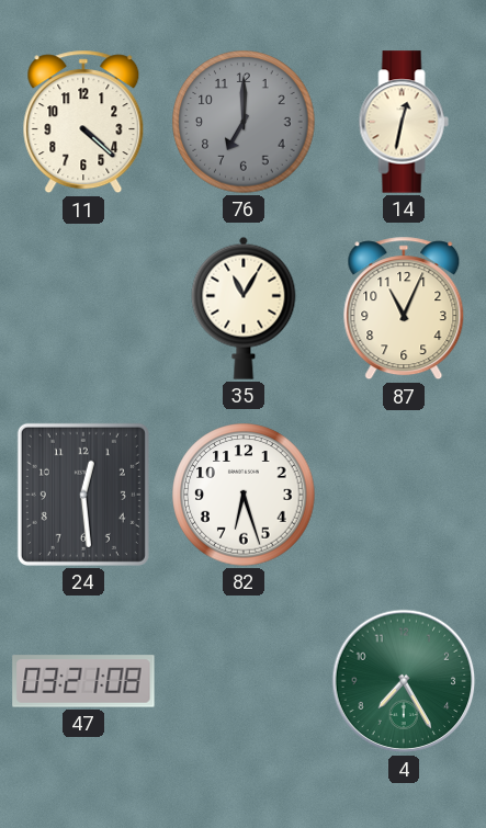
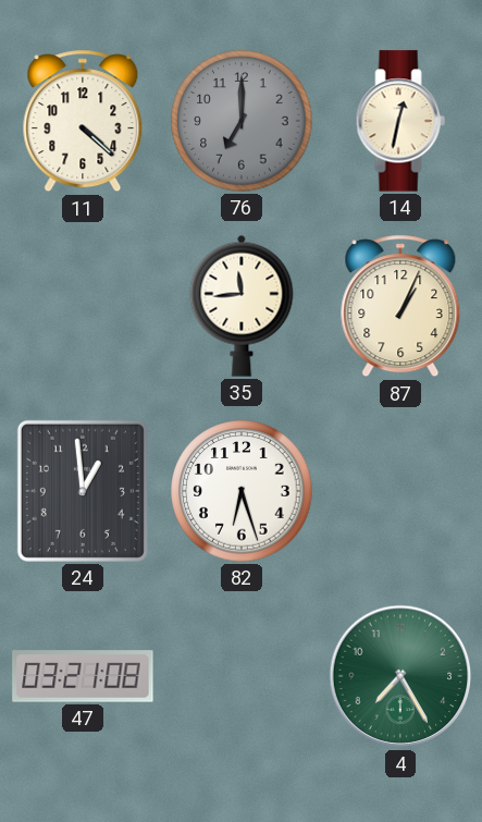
35: 11:05 -> 11:44 (242, 306)
87: 11:04 -> 1:04 (400, 306)
24: 12:29 -> 12:59 (83, 491)
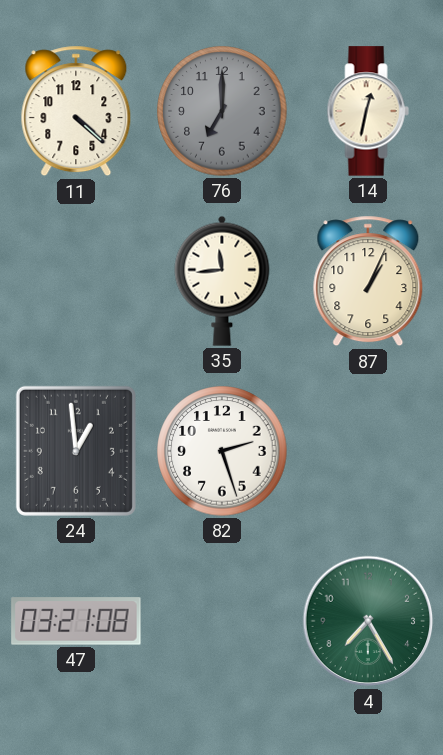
82: 6:27 -> 2:27 (222, 451)
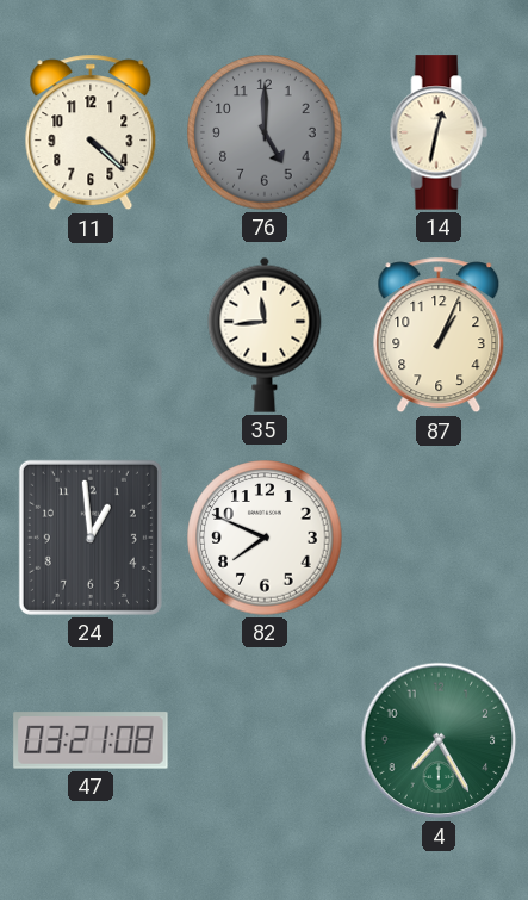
76: 7:00 -> 5:00 (265, 132)
82: 2:27 -> 7:49 (265, 538)
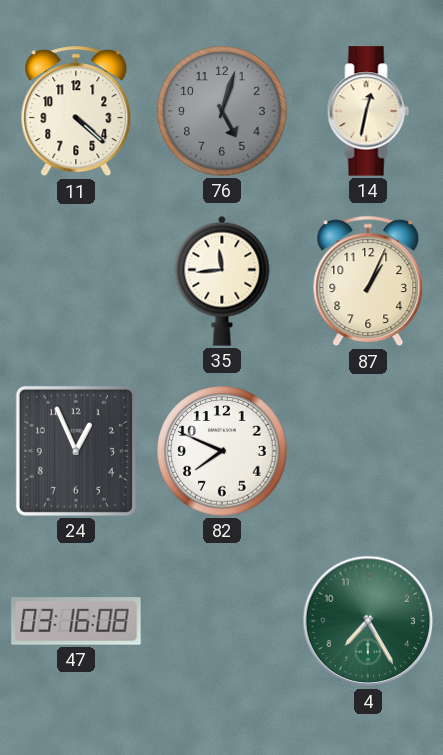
76: 5:00 -> 5:03 (222, 111)
24: 12:59 -> 12:56 (76, 451)
47: 03:21 -> 03:16 (76, 621)
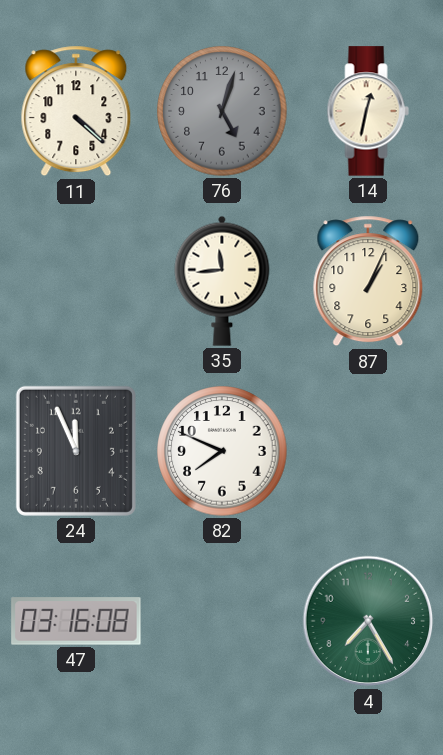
24: 12:56 -> 11:56 (76, 451)
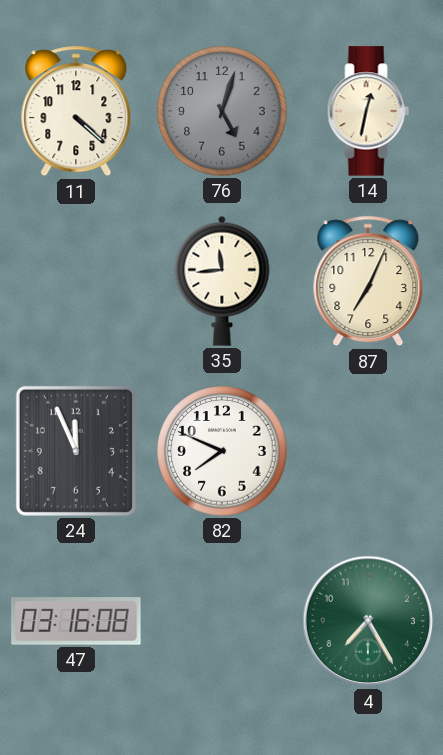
87: 1:04 -> 7:04 (368, 281)
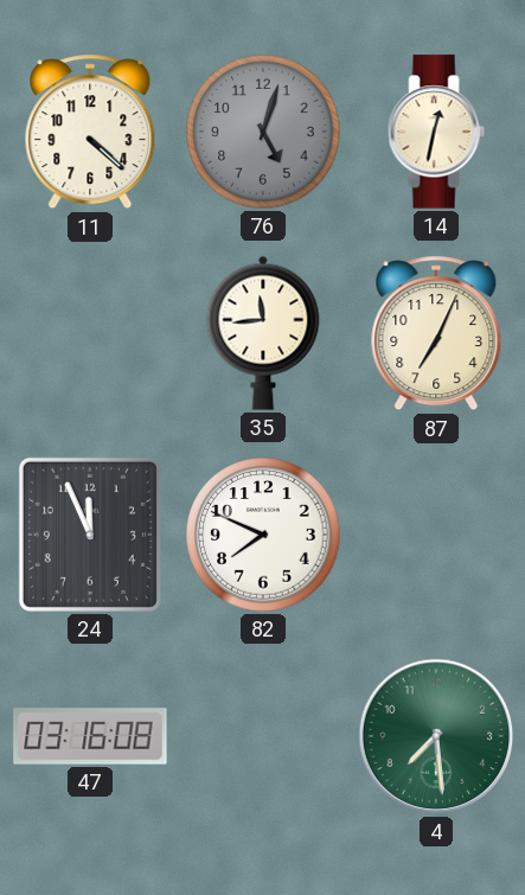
4: 7:25 -> 7:29 (436, 736)
